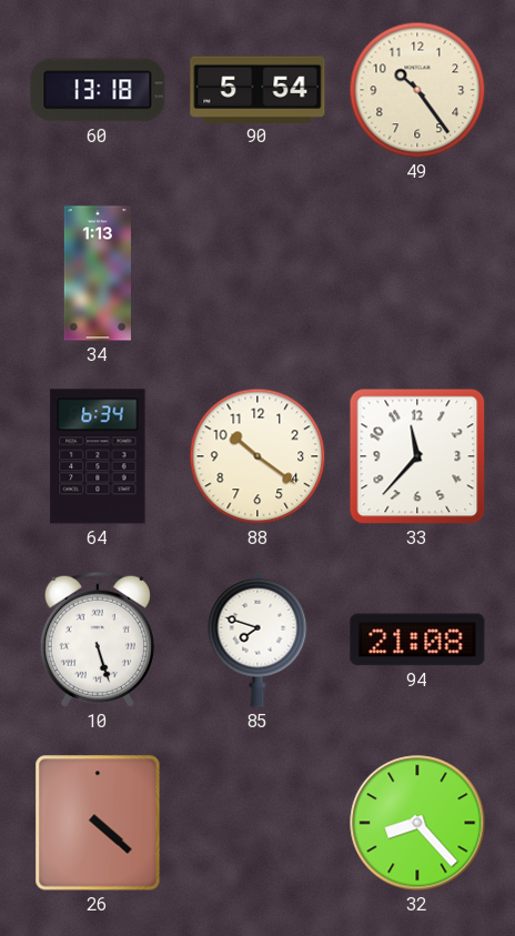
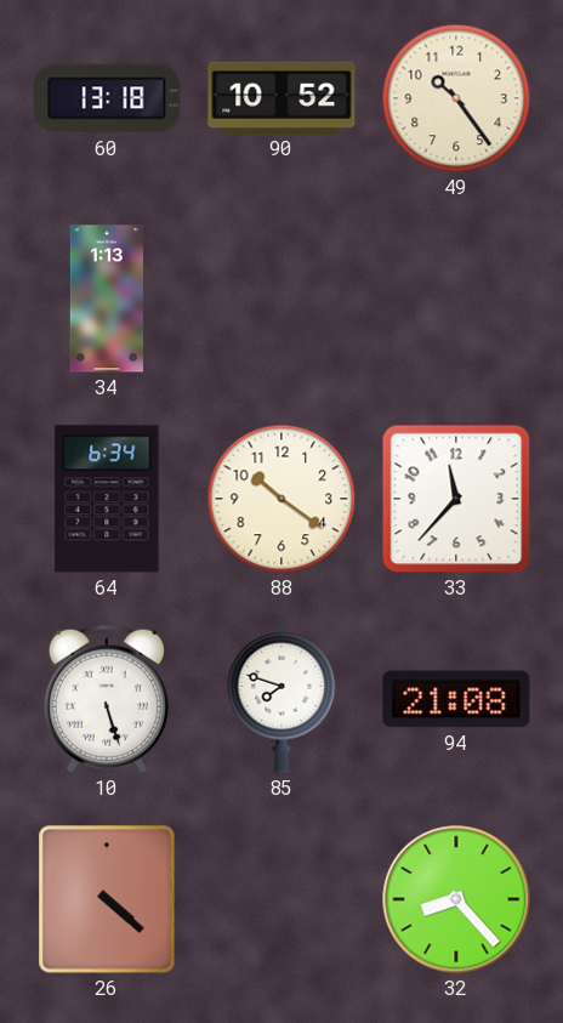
90: 5:54 -> 10:52 (281, 97)
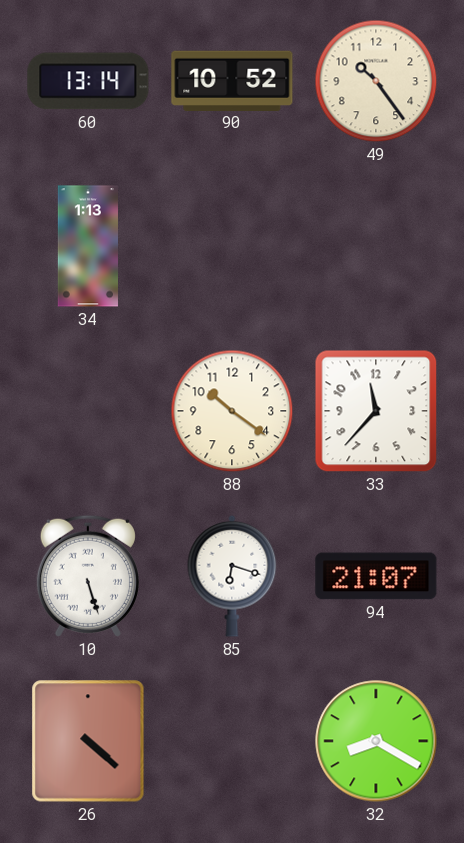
60: 13:18 -> 13:14 (88, 81)
64: 6:34 -> none (107, 499)
85: 7:48 -> 6:18 (232, 576)
94: 21:08 -> 21:07 (376, 576)
32: 8:23 -> 8:20 (376, 741)
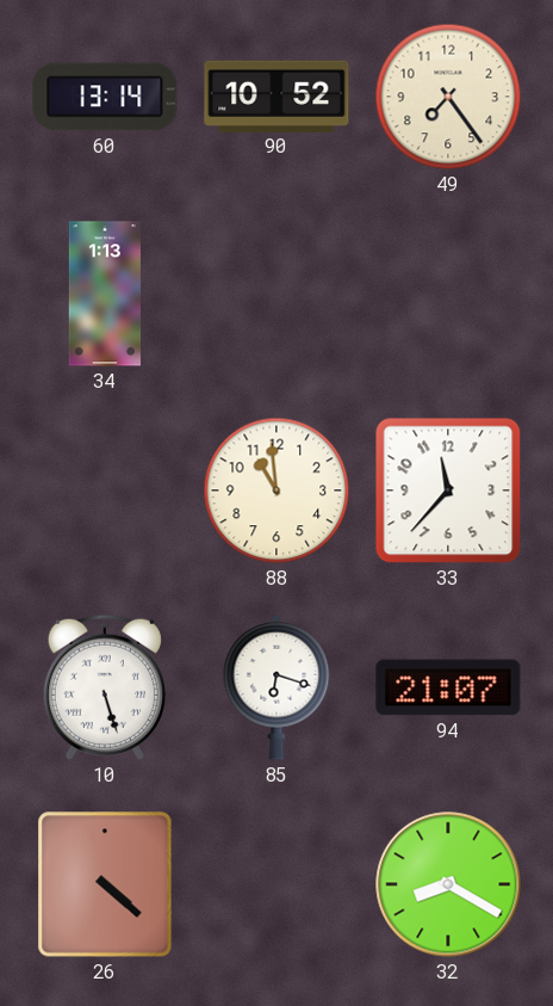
49: 10:24 -> 7:24 (448, 97)
88: 10:21 -> 10:59 (276, 490)
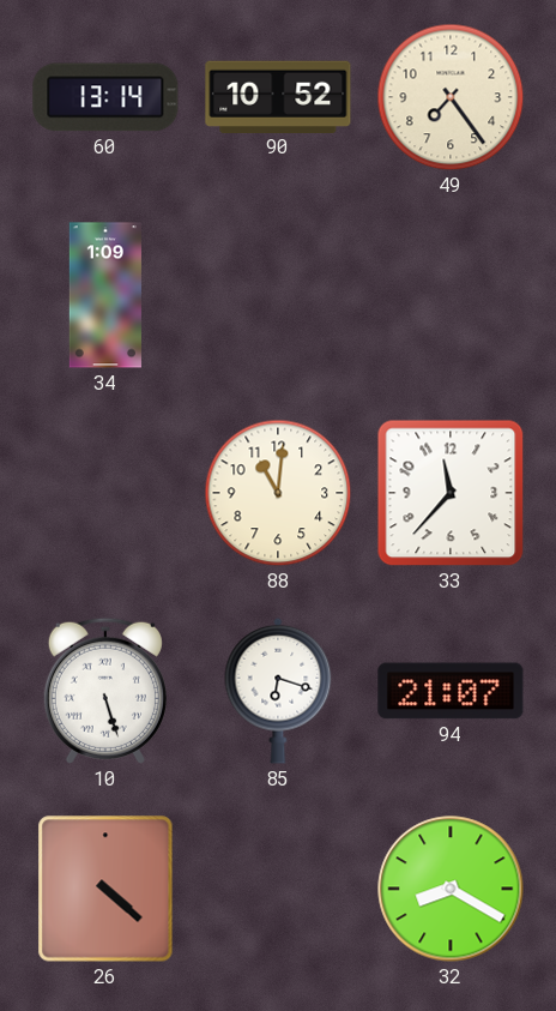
34: 1:13 -> 1:09 (105, 295)
88: 10:59 -> 11:01 (278, 493)
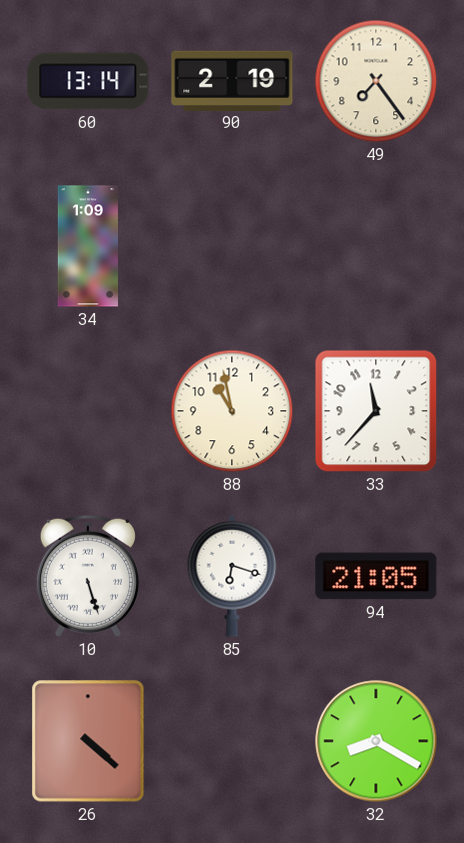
90: 10:52 -> 2:19 (232, 80)
88: 11:01 -> 10:58 (232, 411)
94: 21:07 -> 21:05 (376, 576)
